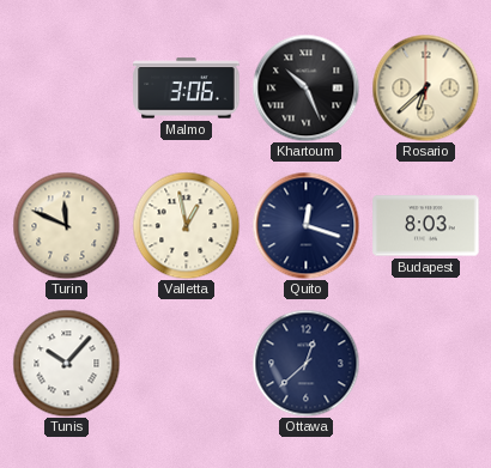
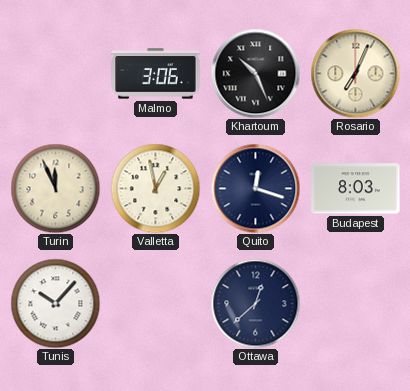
Rosario: 6:38 -> 7:04 (355, 73)
Turin: 11:49 -> 11:56 (55, 188)
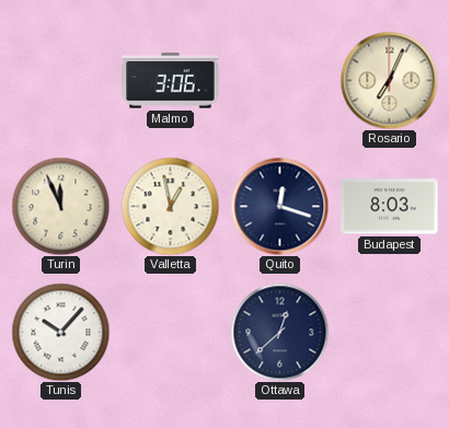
Khartoum: 10:26 -> none (255, 73)
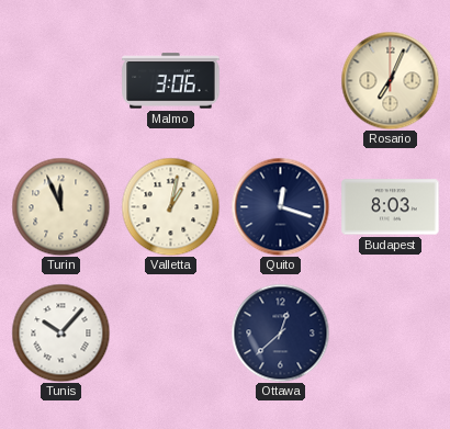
Valletta: 12:58 -> 1:02 (170, 206)
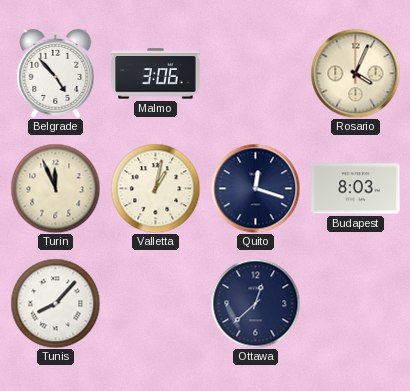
Belgrade: none -> 4:53 (56, 73)
Rosario: 7:04 -> 4:04 (355, 73)
Tunis: 10:07 -> 8:07 (55, 303)
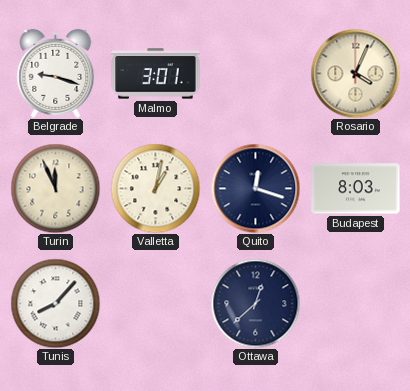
Belgrade: 4:53 -> 9:18 (56, 73)
Malmo: 3:06 -> 3:01 (156, 74)
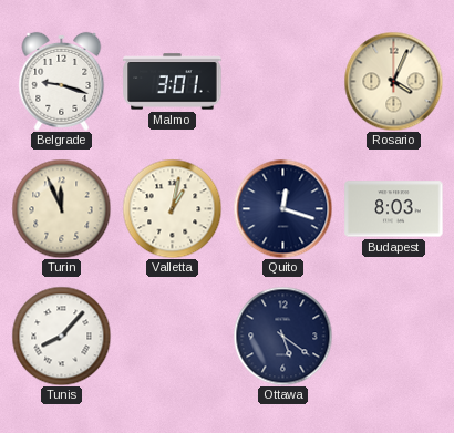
Ottawa: 12:38 -> 5:21 (282, 336)
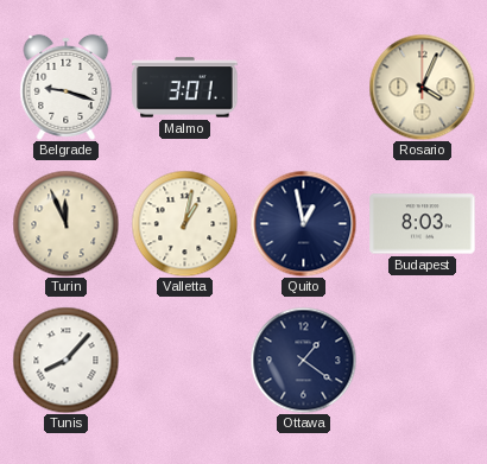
Quito: 12:18 -> 12:58 (303, 223)
Ottawa: 5:21 -> 1:21 (303, 360)
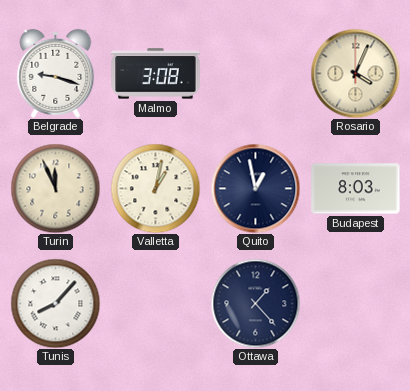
Malmo: 3:01 -> 3:08 (156, 74)
Ottawa: 1:21 -> 1:23 (255, 303)
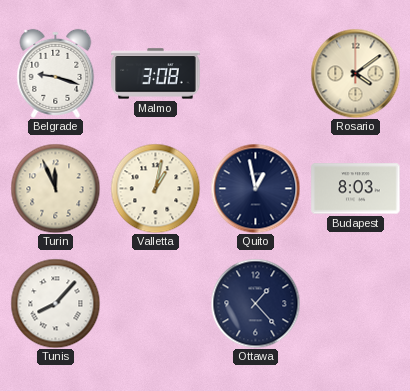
Rosario: 4:04 -> 4:09 (355, 73)
